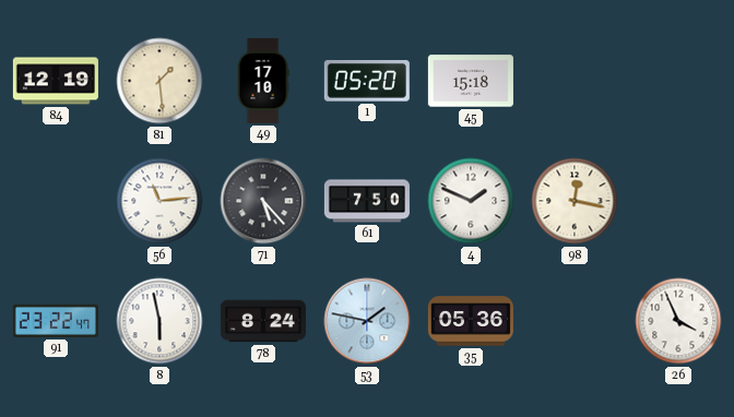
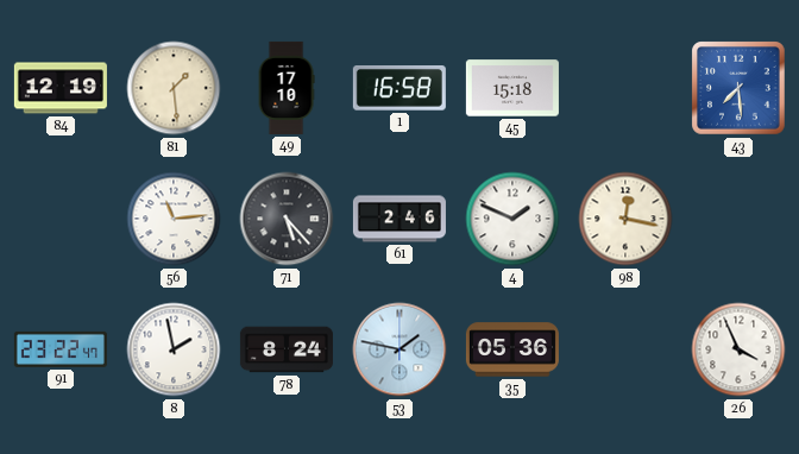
1: 05:20 -> 16:58 (400, 89)
43: none -> 7:29 (740, 89)
61: 7:50 -> 2:46 (400, 219)
8: 5:58 -> 1:58 (174, 349)
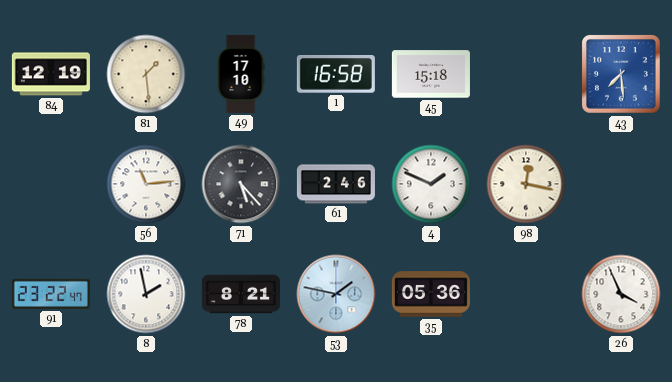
78: 8:24 -> 8:21 (241, 294)
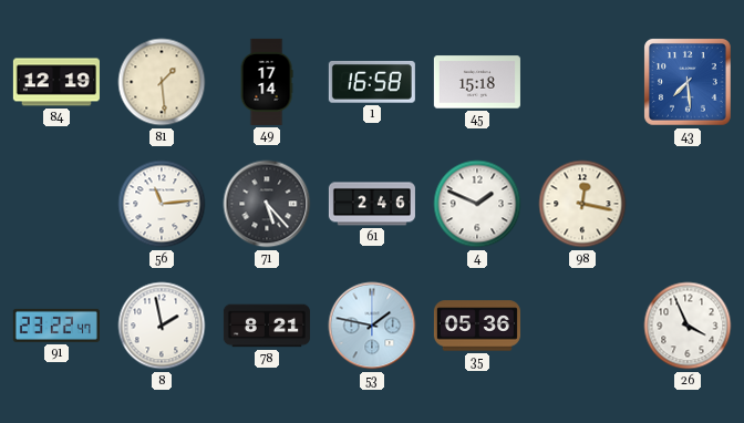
49: 17:10 -> 17:14 (267, 82)
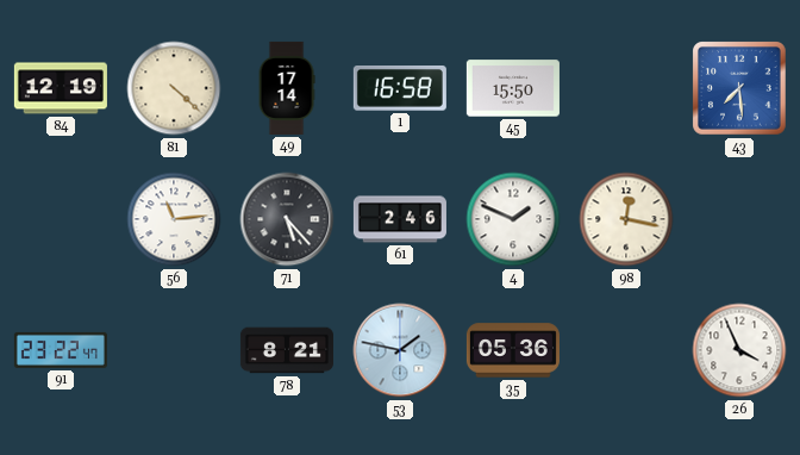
81: 1:29 -> 4:22 (174, 88)
45: 15:18 -> 15:50 (513, 88)
8: 1:58 -> none (162, 326)
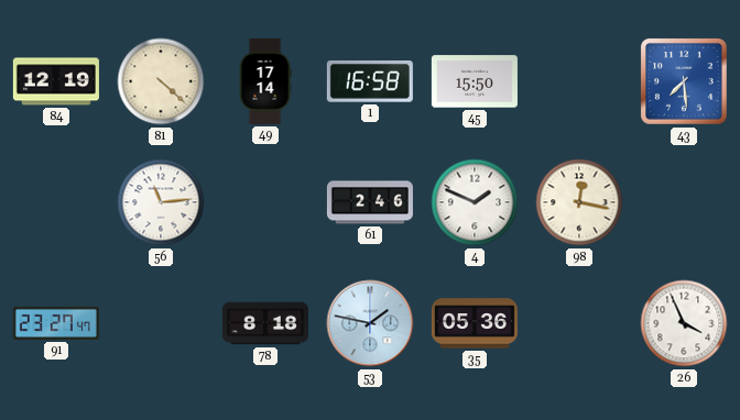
71: 5:23 -> none (287, 219)
91: 23:22 -> 23:27 (56, 323)
78: 8:21 -> 8:18 (265, 323)
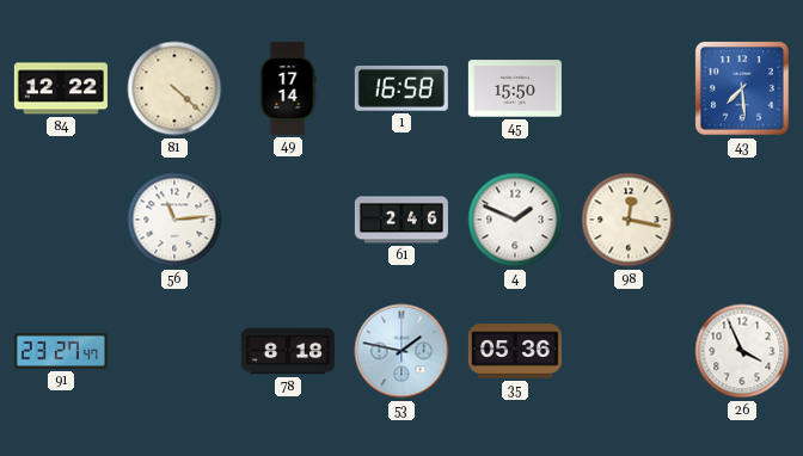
84: 12:19 -> 12:22 (61, 88)
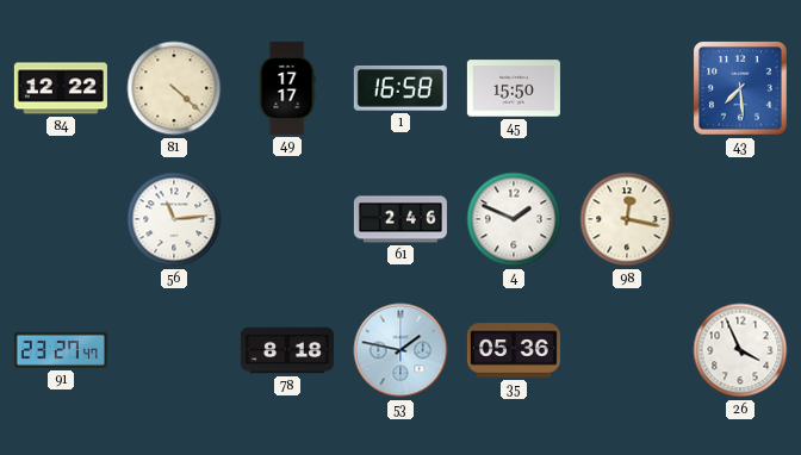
49: 17:14 -> 17:17 (287, 88)
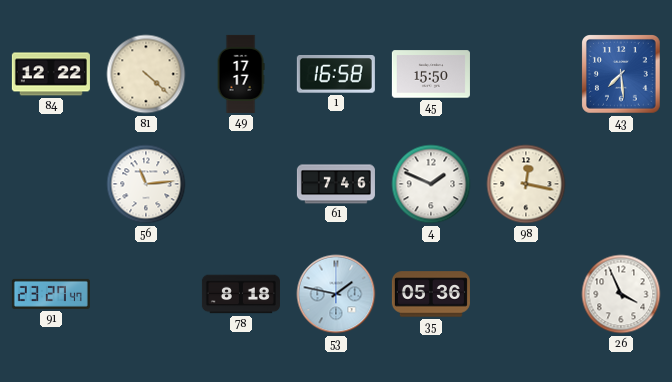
61: 2:46 -> 7:46 (336, 184)
